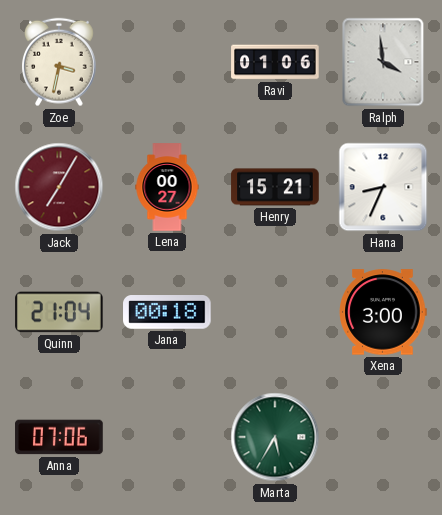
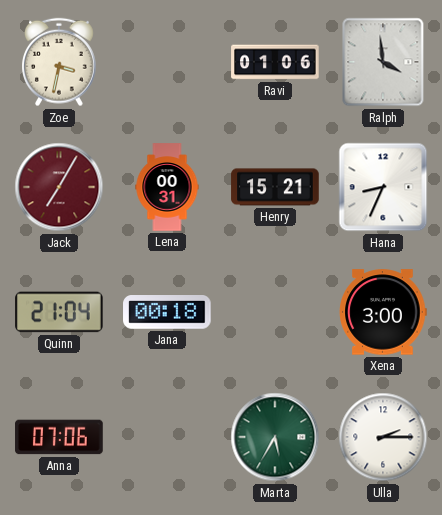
Lena: 00:27 -> 00:31 (167, 187)
Ulla: none -> 2:15 (383, 437)
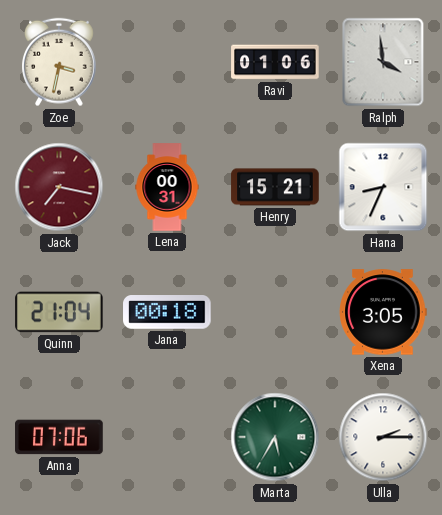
Jack: 7:05 -> 7:17 (59, 187)
Xena: 3:00 -> 3:05 (383, 312)
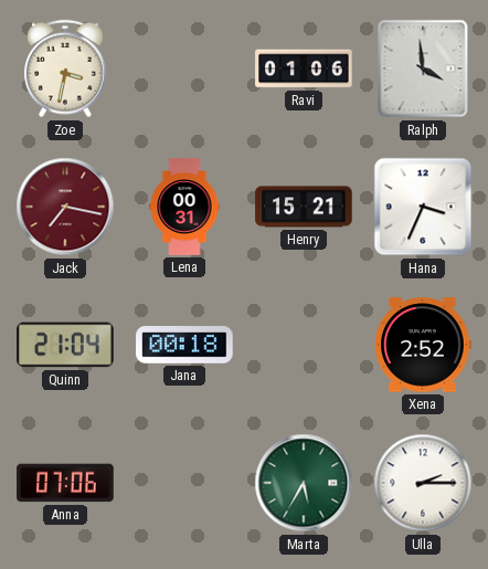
Hana: 8:34 -> 3:34 (423, 207)
Xena: 3:05 -> 2:52 (423, 345)
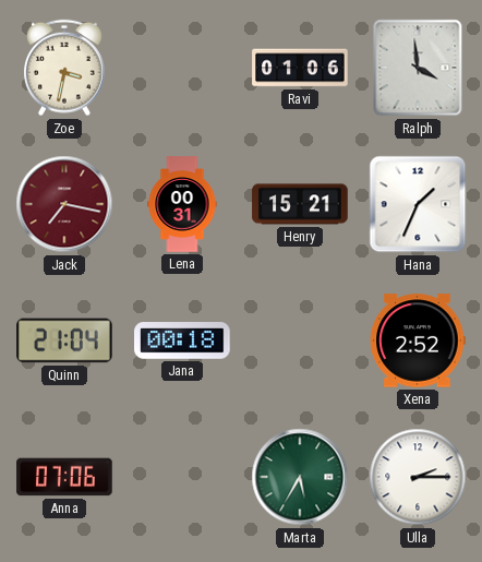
Hana: 3:34 -> 1:34 (418, 204)
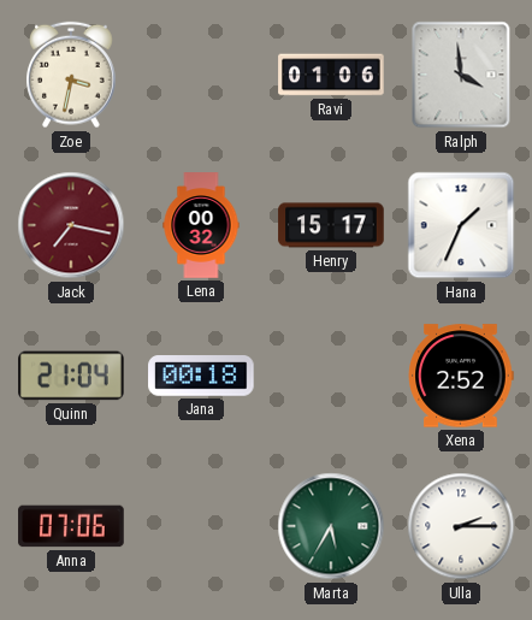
Lena: 00:31 -> 00:32 (201, 225)
Henry: 15:21 -> 15:17 (331, 225)
